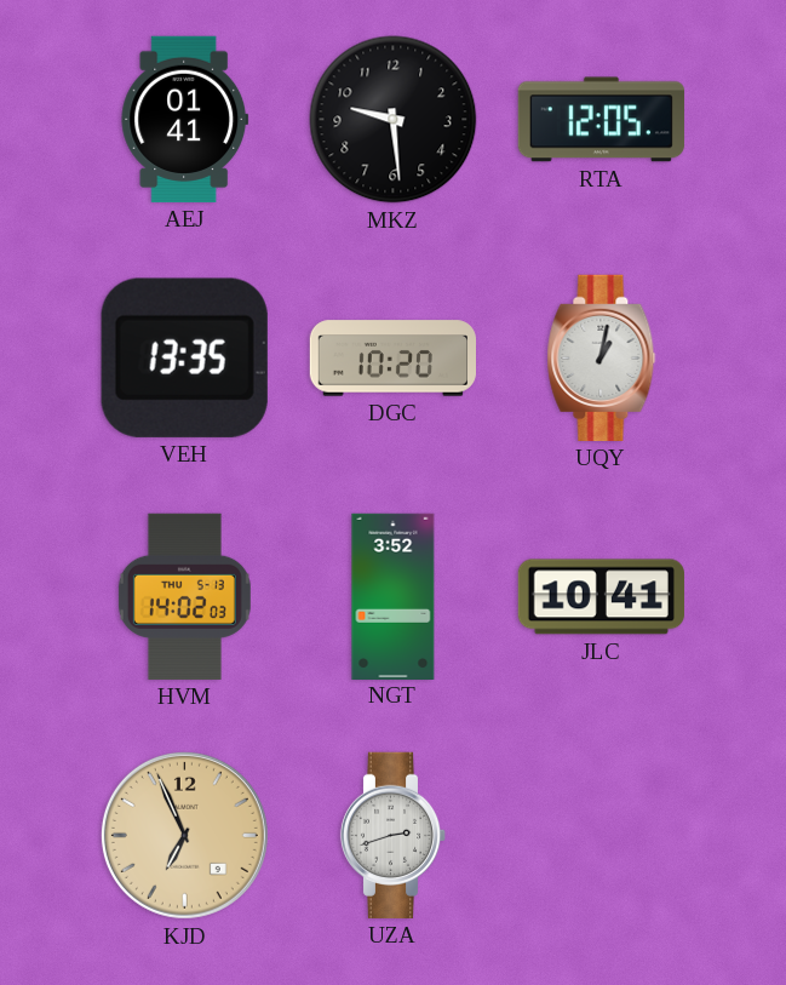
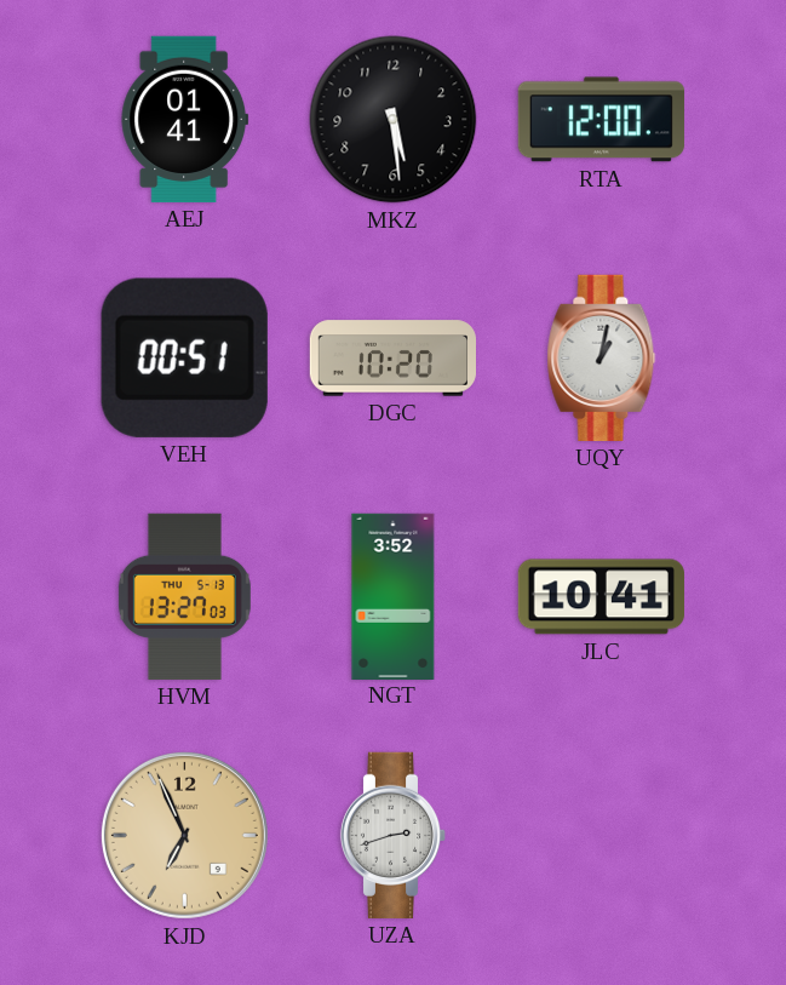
MKZ: 9:29 -> 5:29 (394, 120)
RTA: 12:05 -> 12:00 (601, 120)
VEH: 13:35 -> 00:51 (184, 357)
HVM: 14:02 -> 13:27 (184, 596)
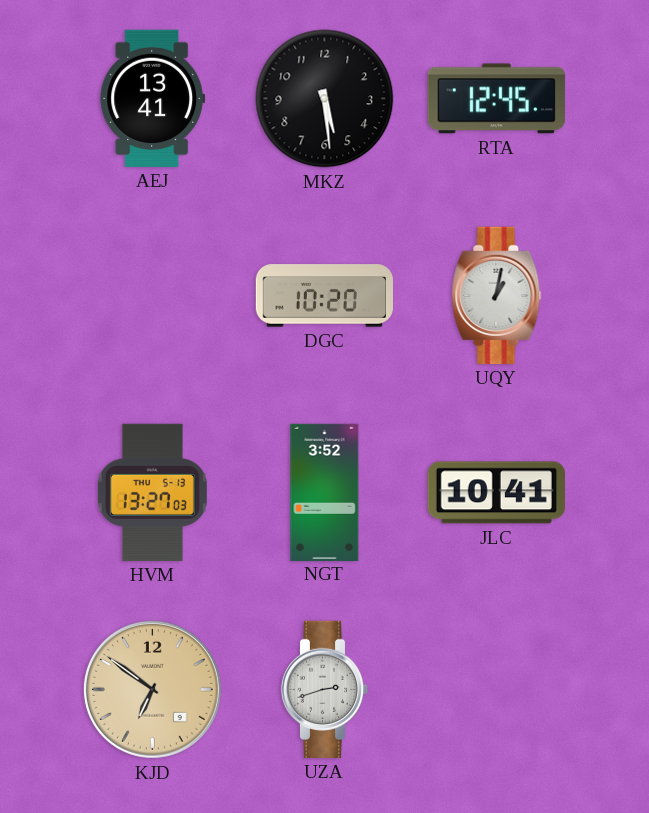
AEJ: 01:41 -> 13:41 (153, 98)
RTA: 12:00 -> 12:45 (496, 99)
VEH: 00:51 -> none (184, 357)
KJD: 6:56 -> 6:51 (152, 689)
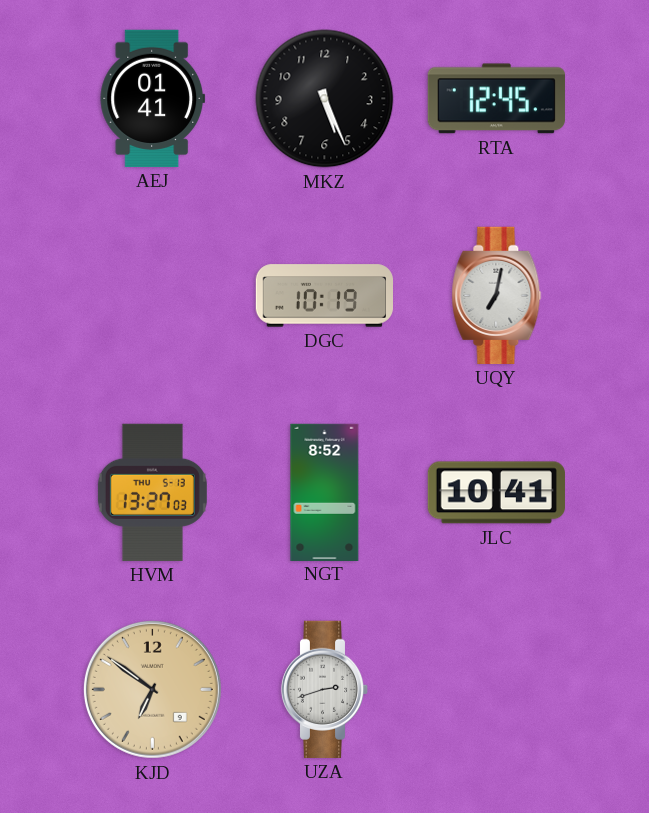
AEJ: 13:41 -> 01:41 (153, 98)
MKZ: 5:29 -> 5:26 (325, 99)
DGC: 10:20 -> 10:19 (324, 296)
UQY: 1:02 -> 7:02 (497, 295)
NGT: 3:52 -> 8:52 (325, 492)
